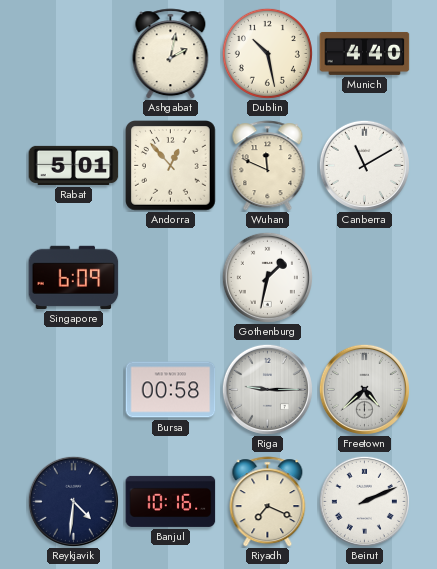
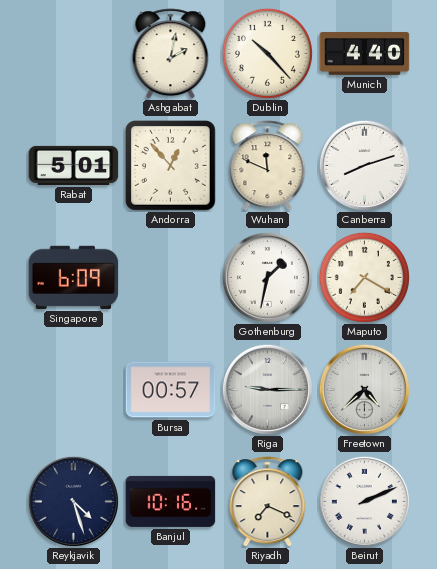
Dublin: 10:28 -> 10:23 (267, 53)
Canberra: 11:10 -> 8:12 (364, 165)
Maputo: none -> 7:20 (364, 277)
Bursa: 00:58 -> 00:57 (171, 390)
Reykjavik: 4:31 -> 4:27 (73, 501)
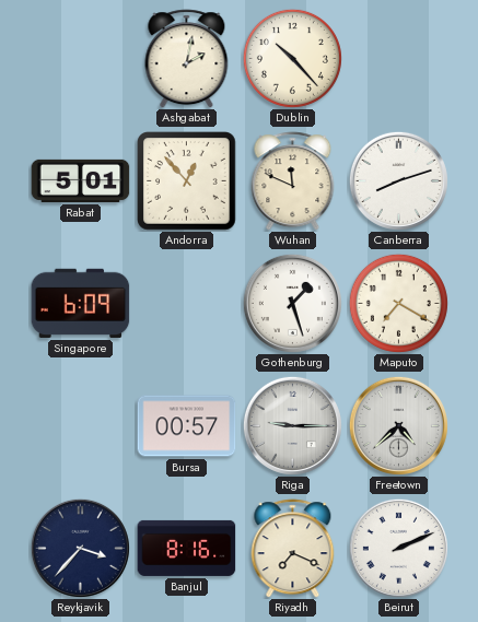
Munich: 4:40 -> none (365, 53)
Gothenburg: 1:32 -> 1:27 (292, 303)
Reykjavik: 4:27 -> 3:37 (80, 548)
Banjul: 10:16 -> 8:16 (187, 548)
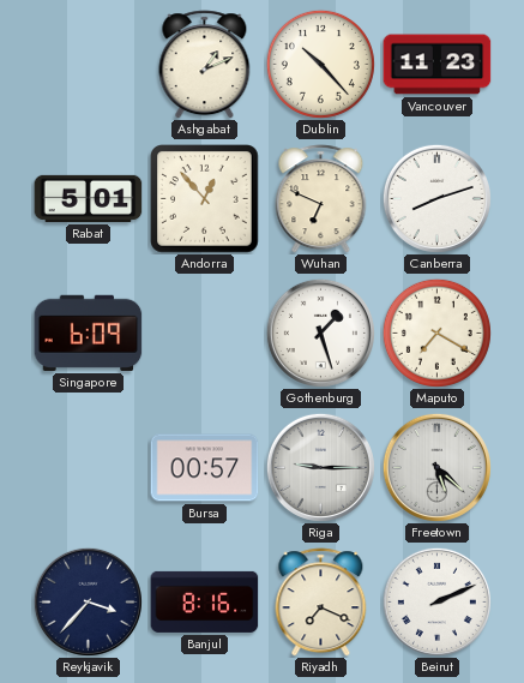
Ashgabat: 2:02 -> 1:11 (205, 65)
Vancouver: none -> 11:23 (438, 65)
Wuhan: 11:49 -> 6:49 (321, 199)
Freetown: 4:38 -> 5:22 (436, 467)
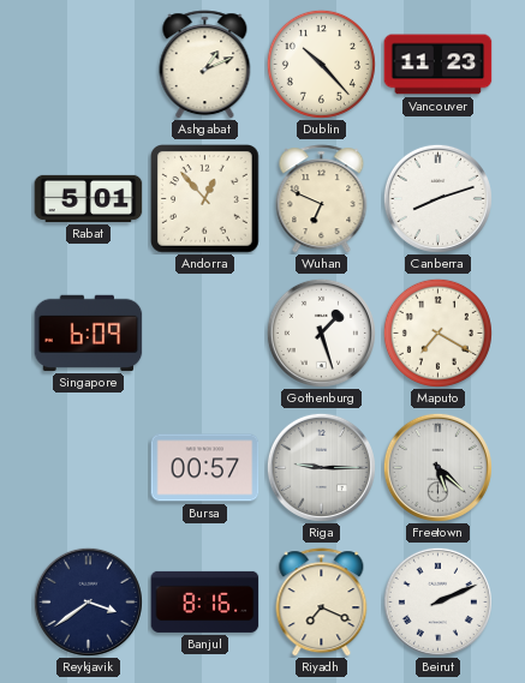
Reykjavik: 3:37 -> 3:39 (88, 601)
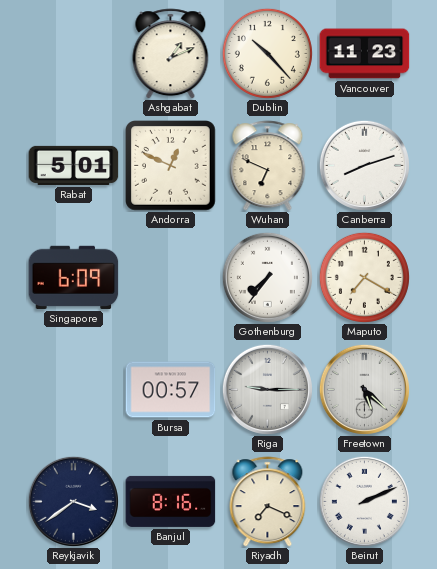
Andorra: 12:53 -> 12:49 (171, 166)
Gothenburg: 1:27 -> 7:36 (267, 277)
